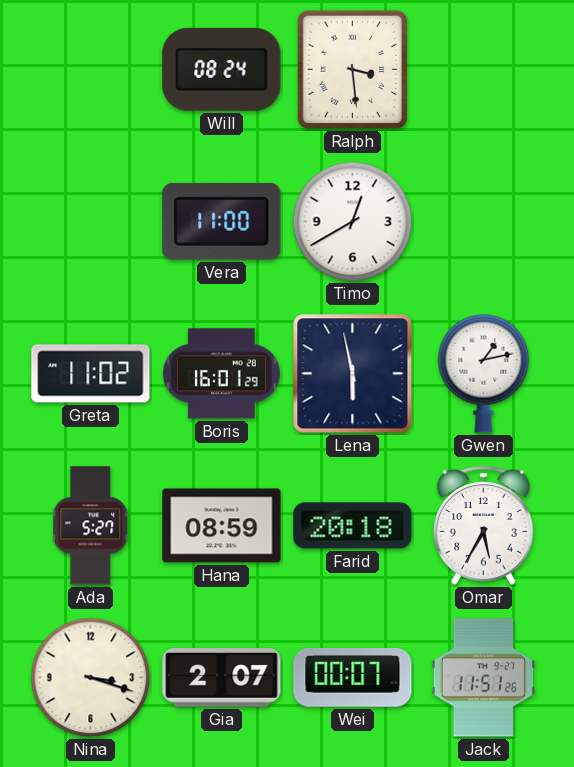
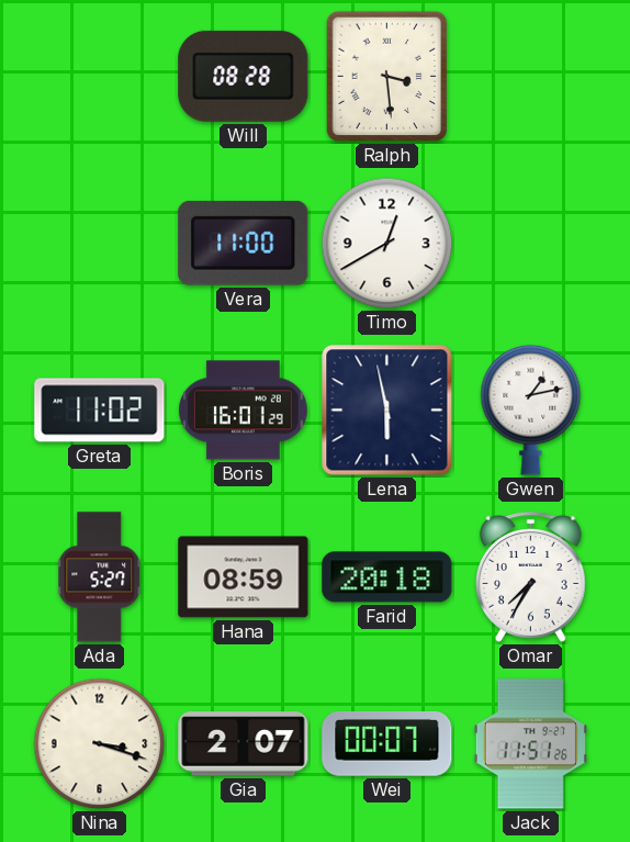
Will: 08:24 -> 08:28 (244, 76)
Omar: 5:35 -> 7:35 (531, 577)
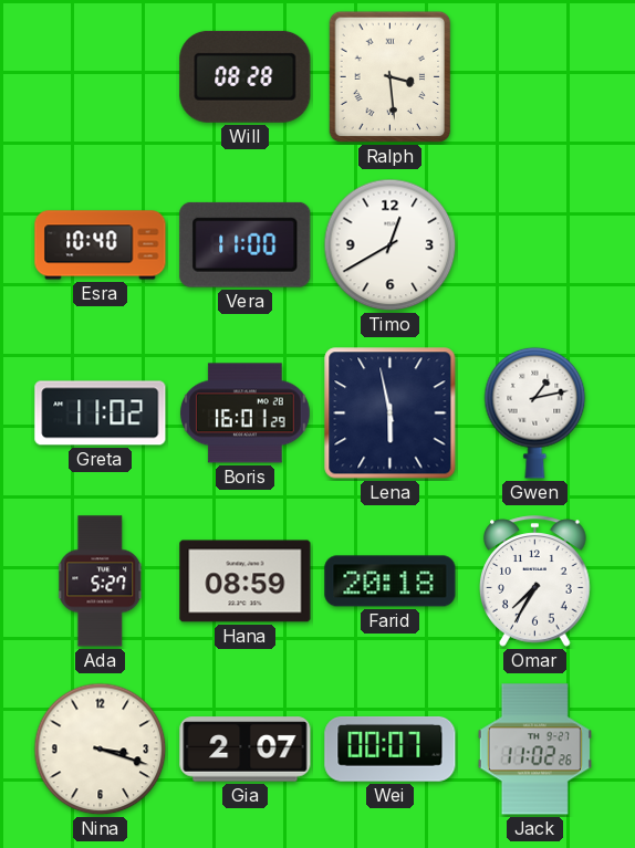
Esra: none -> 10:40 (101, 245)
Jack: 11:51 -> 11:02 (534, 750)
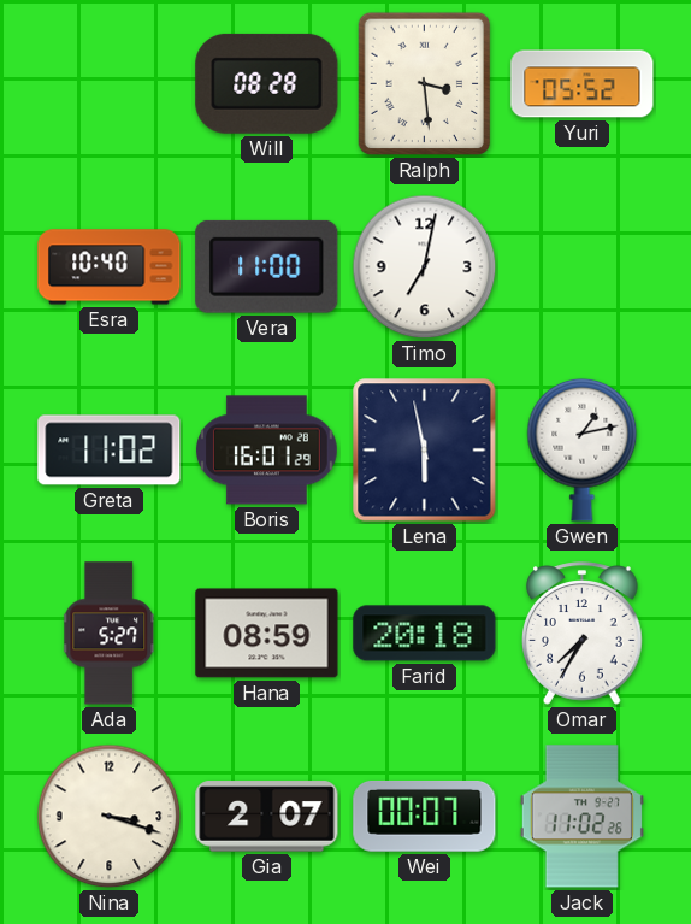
Yuri: none -> 05:52 (583, 84)
Timo: 12:40 -> 7:02 (425, 267)
